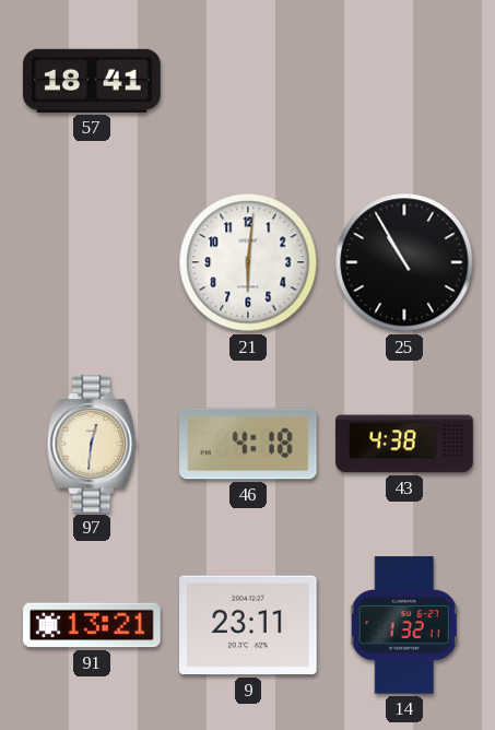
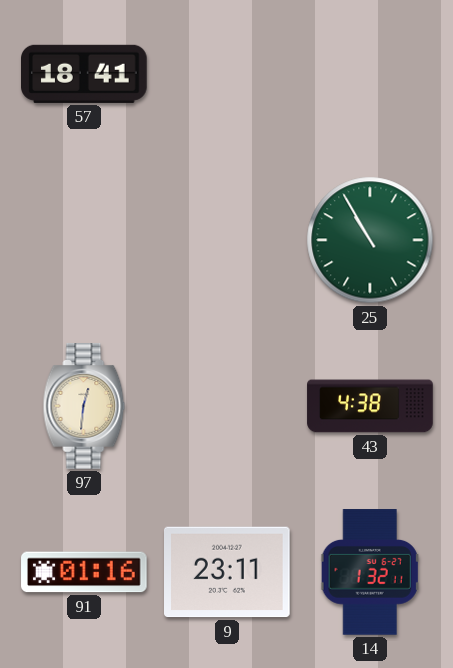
21: 6:01 -> none (248, 262)
25 dial: black -> green (370, 240)
46: 4:18 -> none (248, 444)
91: 13:21 -> 01:16 (84, 572)
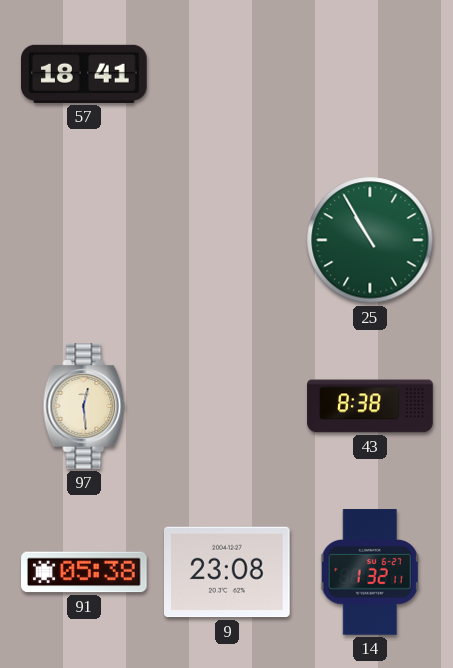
97: 12:31 -> 12:29 (84, 406)
43: 4:38 -> 8:38 (370, 406)
91: 01:16 -> 05:38 (84, 572)
9: 23:11 -> 23:08 (228, 572)
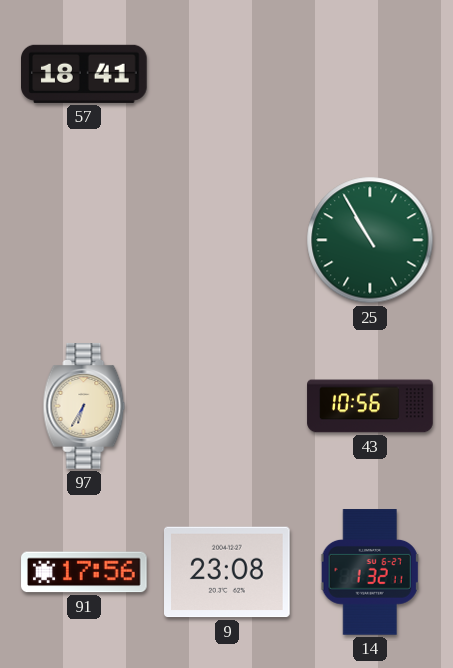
97: 12:29 -> 6:35 (84, 406)
43: 8:38 -> 10:56 (370, 406)
91: 05:38 -> 17:56 (84, 572)
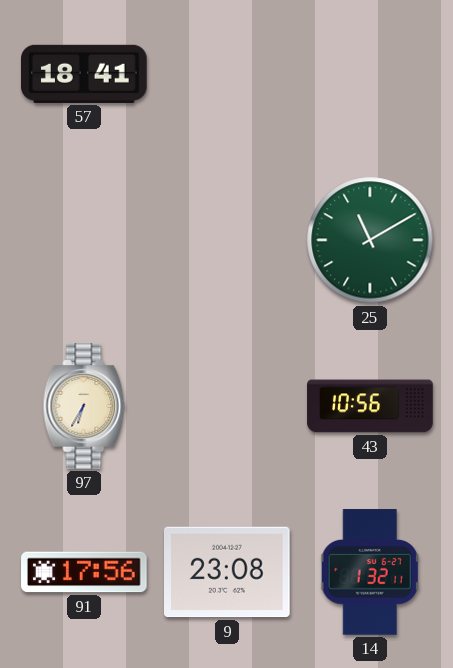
25: 10:55 -> 11:10 (370, 240)
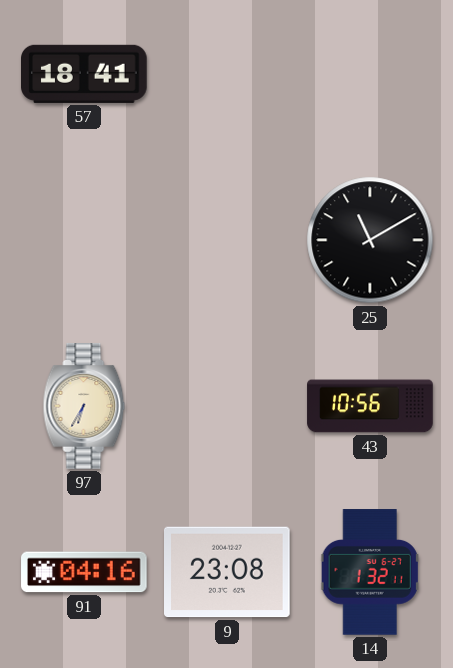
25 dial: green -> black (370, 240)
91: 17:56 -> 04:16 (84, 572)
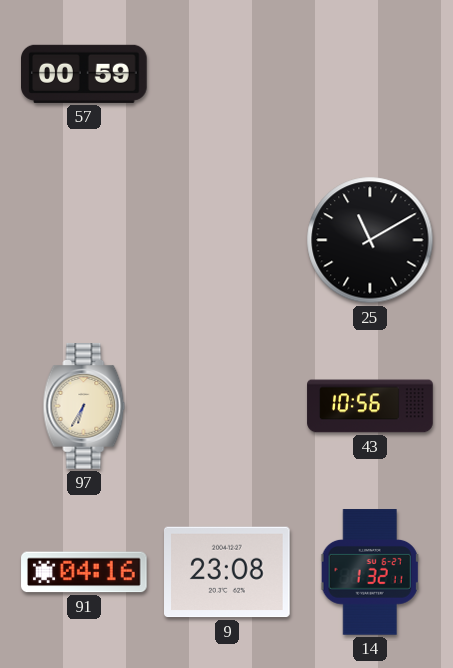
57: 18:41 -> 00:59 (85, 74)
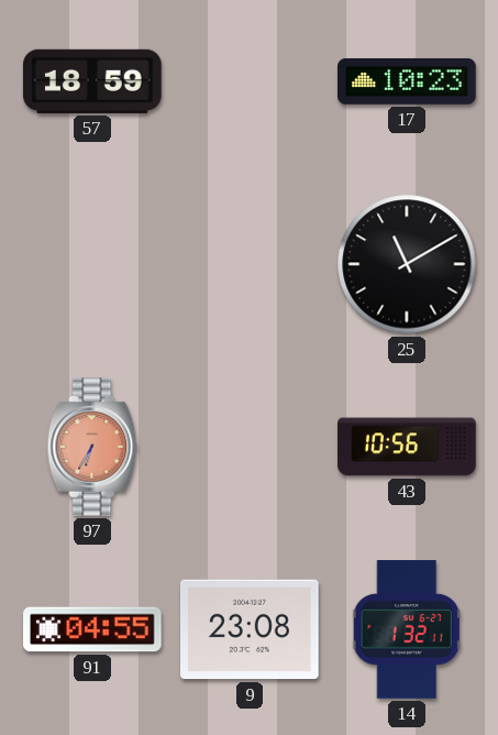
57: 00:59 -> 18:59 (93, 81)
17: none -> 10:23 (407, 81)
97 dial: cream -> salmon (92, 447)
91: 04:16 -> 04:55 (92, 629)
